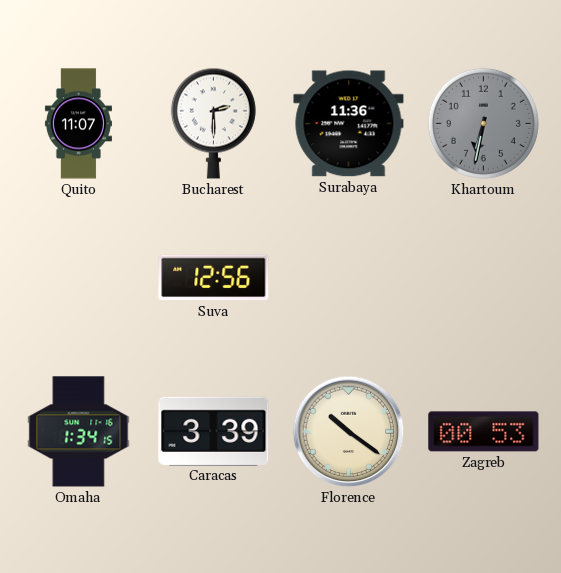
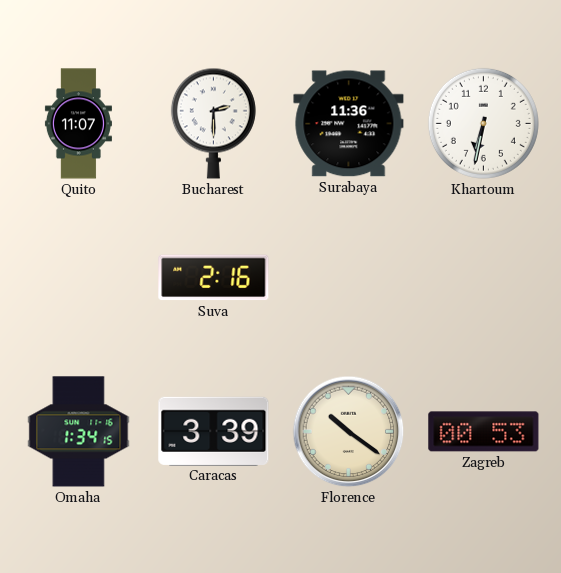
Khartoum dial: grey -> white (483, 123)
Suva: 12:56 -> 2:16 (214, 278)
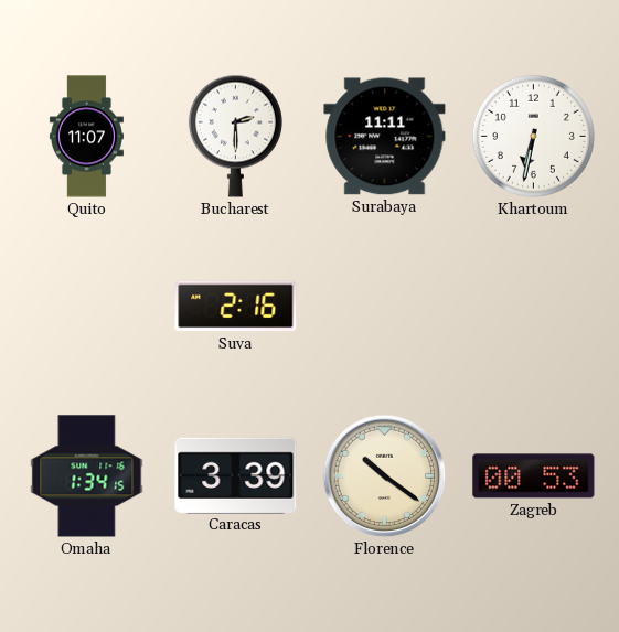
Surabaya: 11:36 -> 11:11 (385, 137)
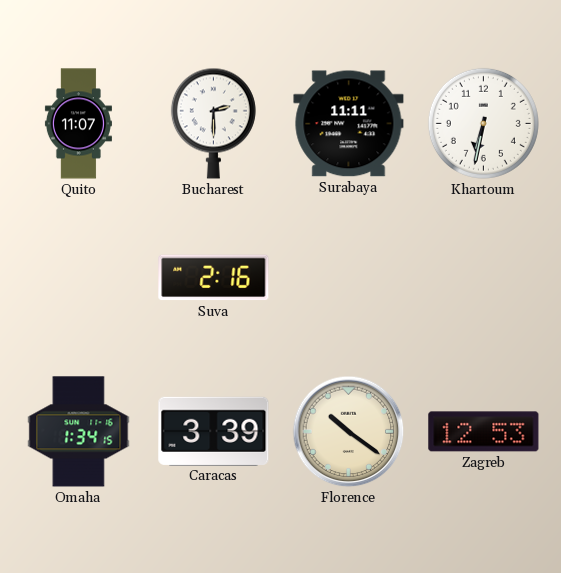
Zagreb: 00:53 -> 12:53 (484, 432)
